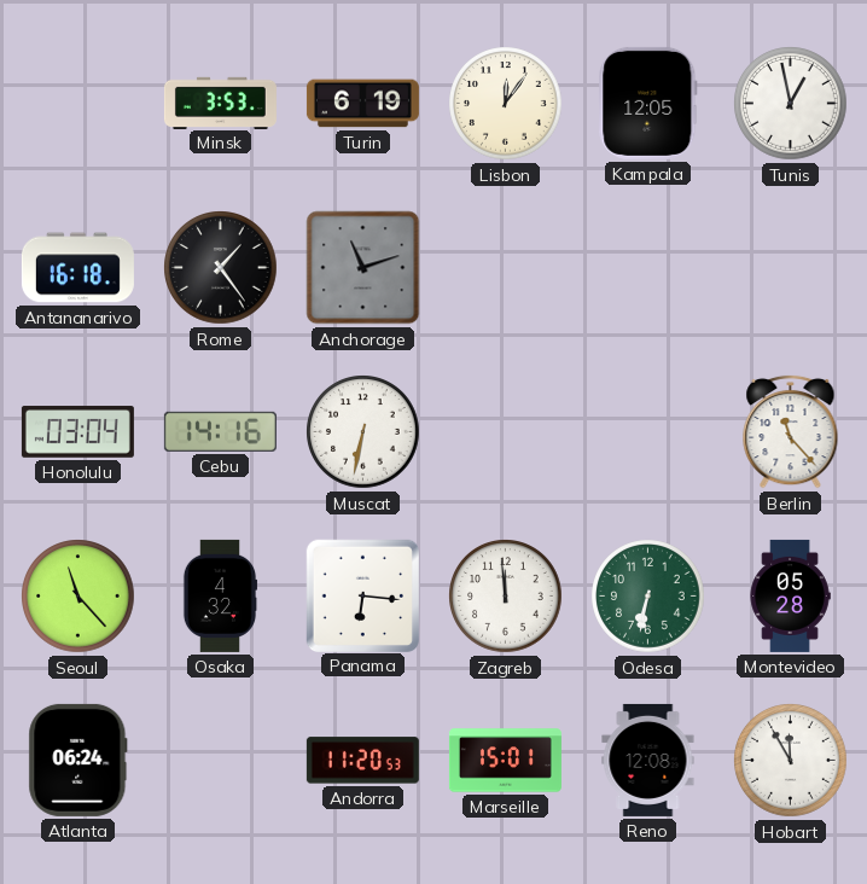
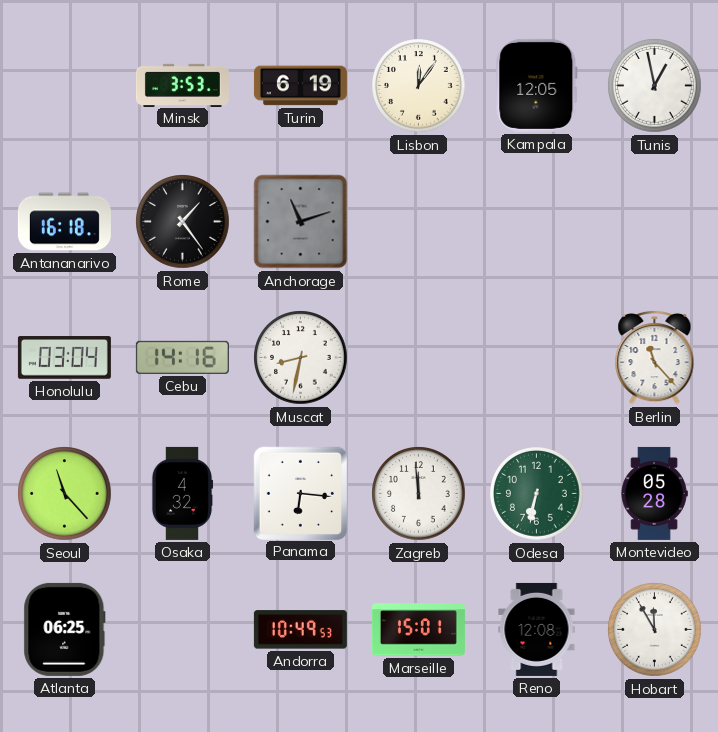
Muscat: 6:32 -> 8:32 (301, 358)
Atlanta: 06:24 -> 06:25 (65, 629)
Andorra: 11:20 -> 10:49 (300, 630)
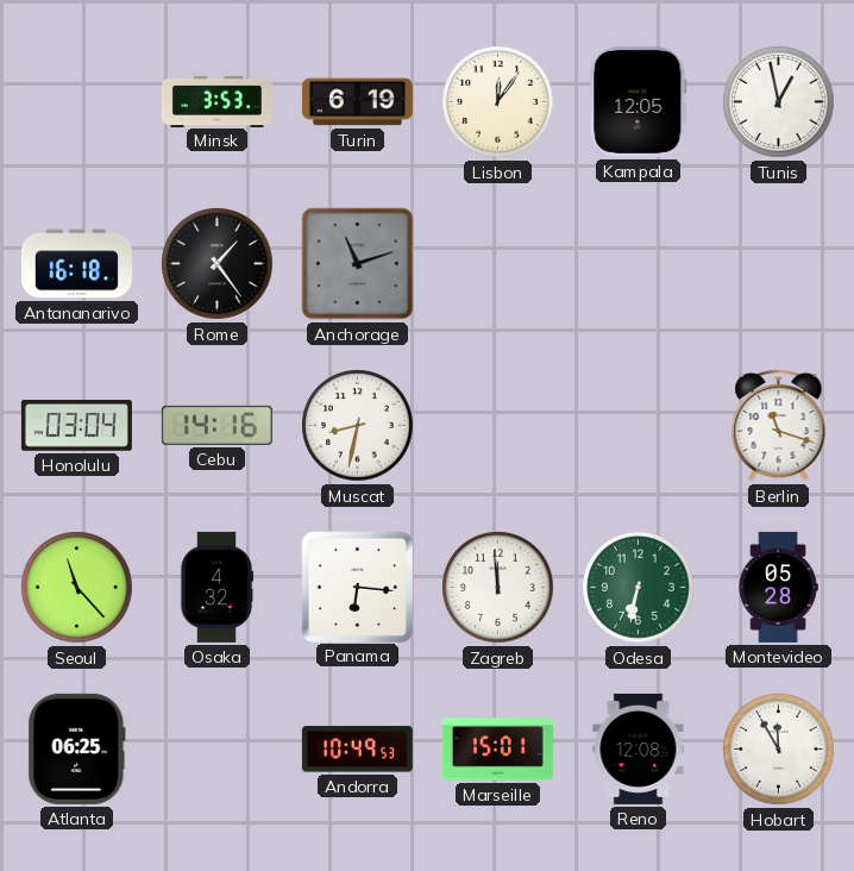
Berlin: 11:23 -> 11:18 (779, 425)
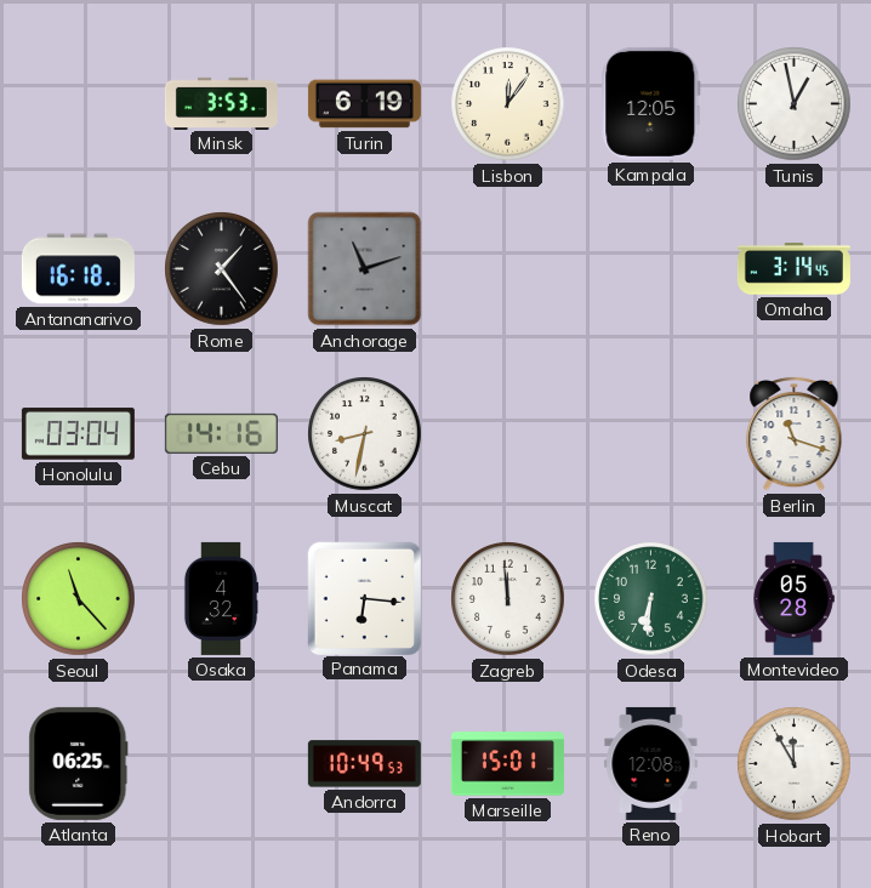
Omaha: none -> 3:14 (793, 269)
Odesa: 6:32 -> 6:31 (651, 599)
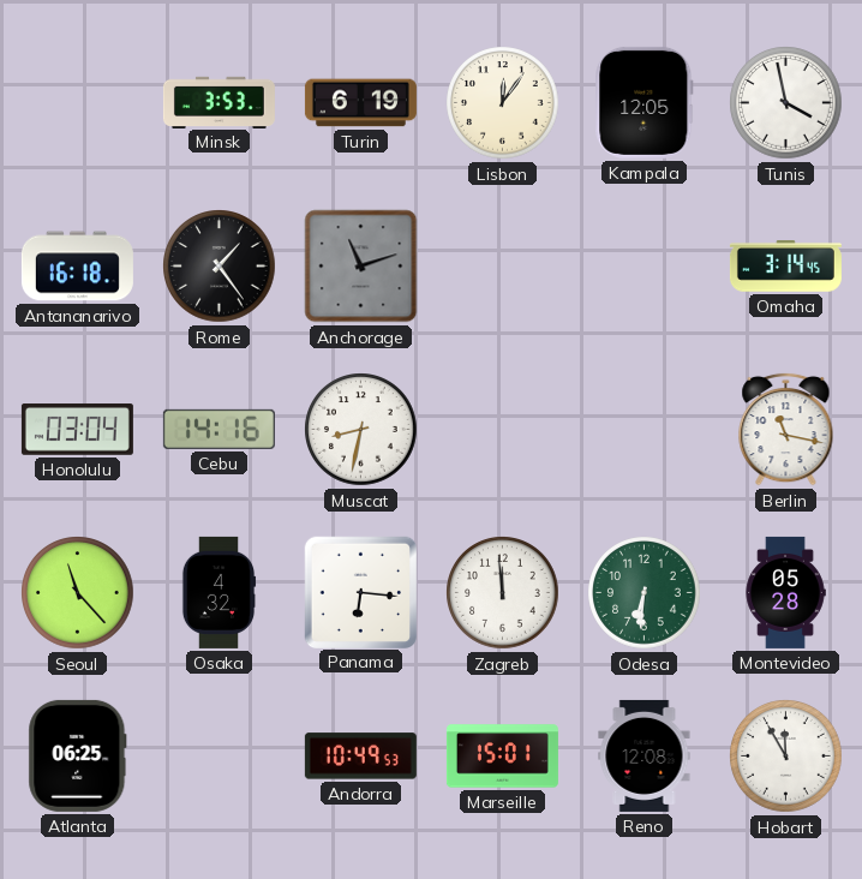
Tunis: 12:58 -> 3:58 (786, 103)
Berlin: 11:18 -> 11:17 (786, 429)
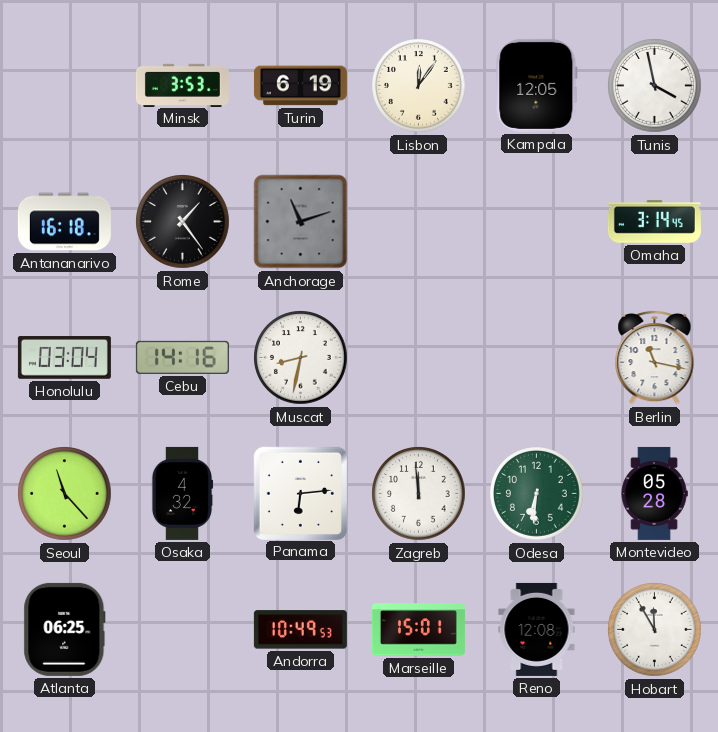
Panama: 6:16 -> 6:14 (300, 493)
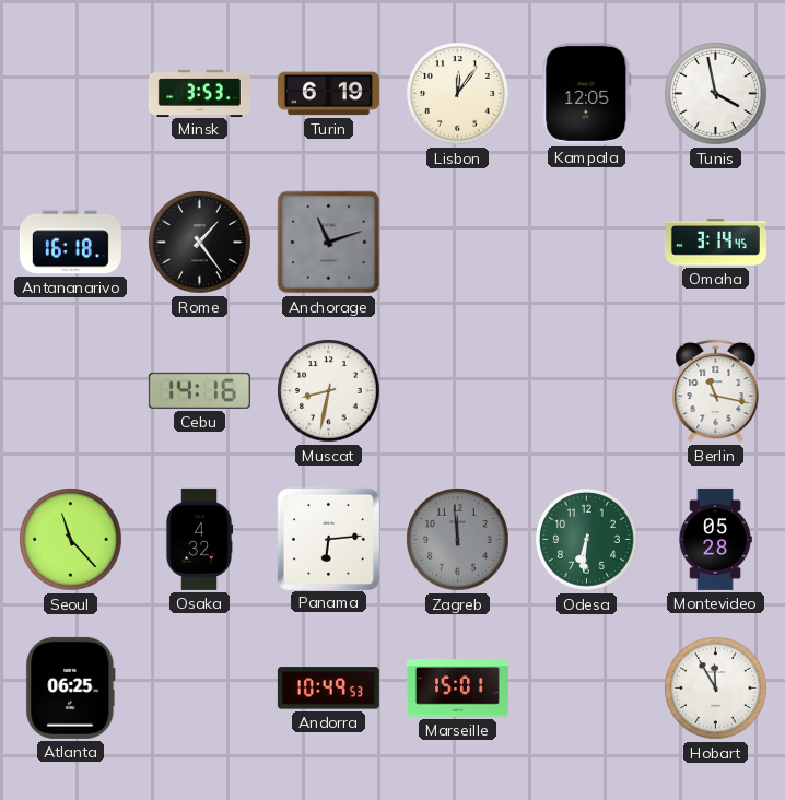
Honolulu: 03:04 -> none (64, 358)
Zagreb dial: white -> grey (458, 540)
Reno: 12:08 -> none (537, 629)
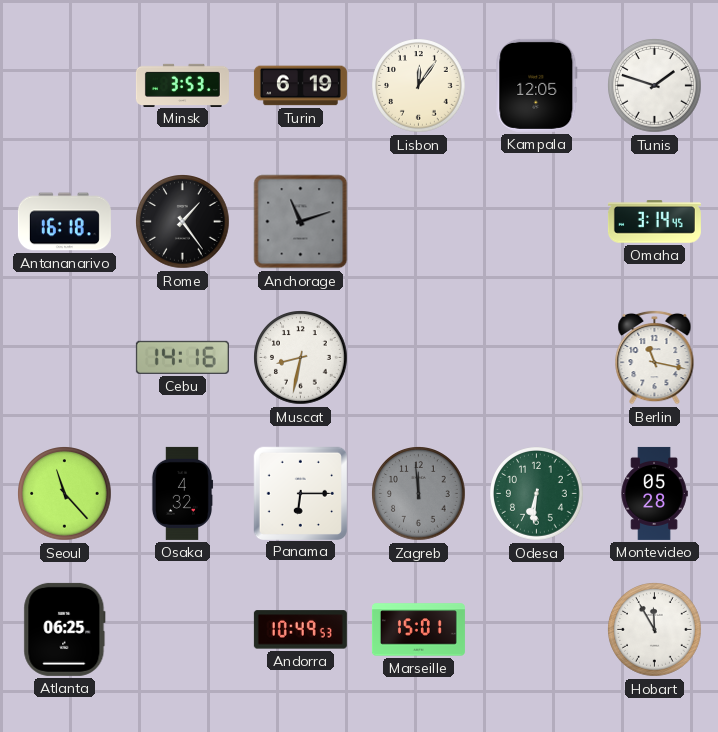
Tunis: 3:58 -> 1:48 (655, 86)
Panama: 6:14 -> 6:15 (300, 493)
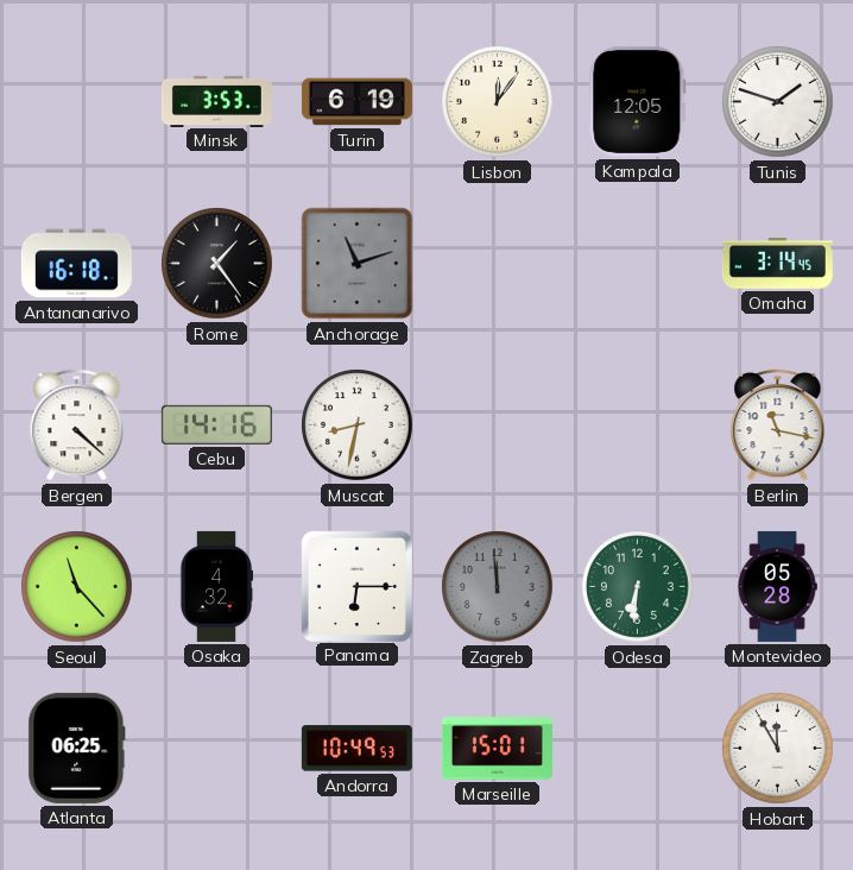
Bergen: none -> 4:22 (77, 424)
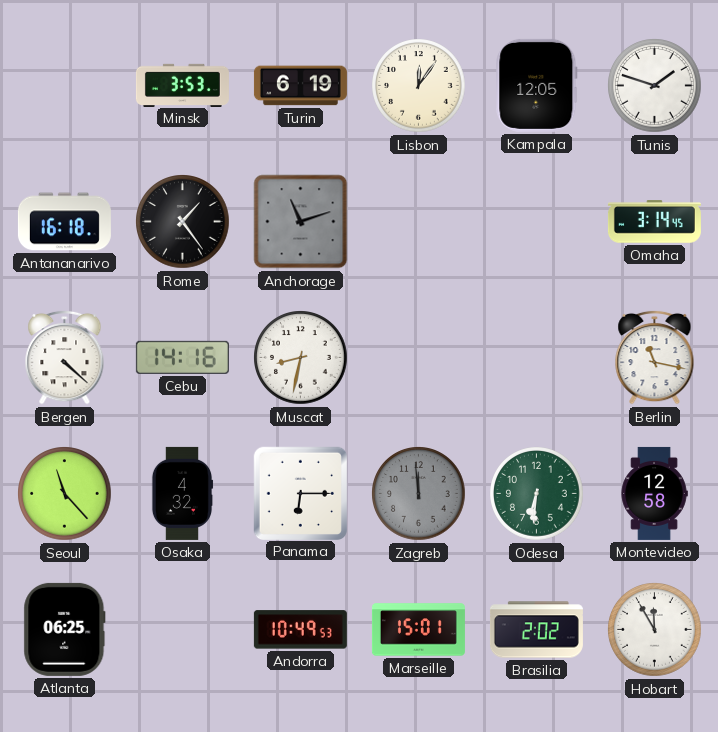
Montevideo: 05:28 -> 12:58 (654, 493)
Brasilia: none -> 2:02 (536, 630)
